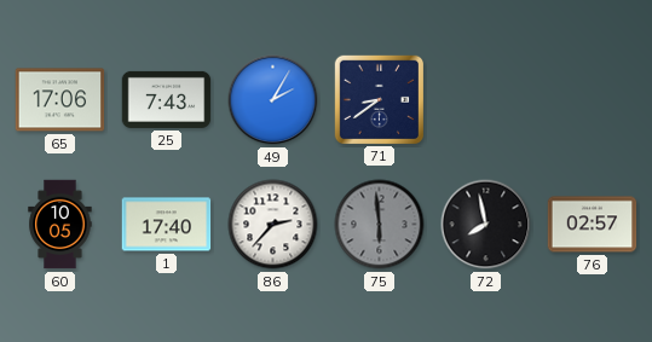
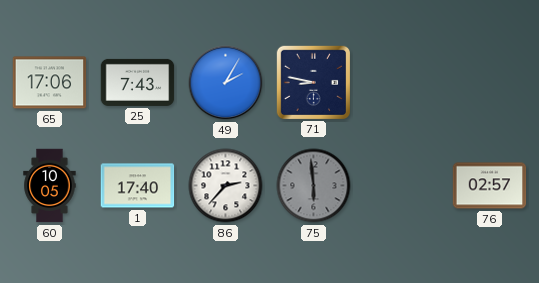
71: 8:39 -> 8:47 (313, 82)
72: 7:58 -> none (486, 225)
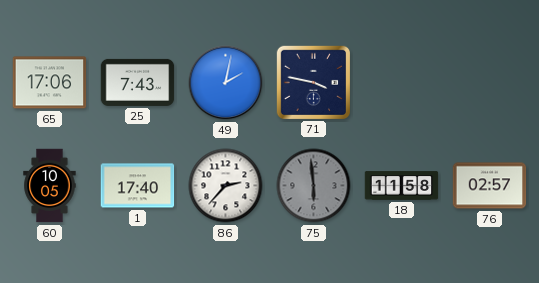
49: 2:05 -> 2:02 (226, 83)
71: 8:47 -> 3:47 (313, 82)
18: none -> 11:58 (402, 186)
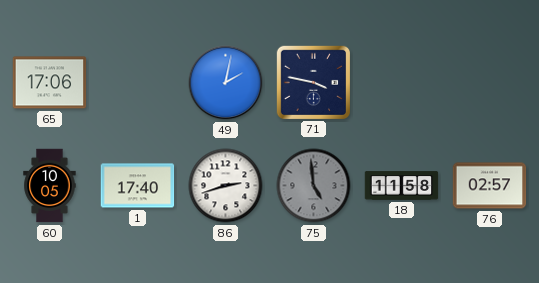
25: 7:43 -> none (138, 82)
86: 2:37 -> 2:42 (226, 186)
75: 5:59 -> 4:59 (314, 186)
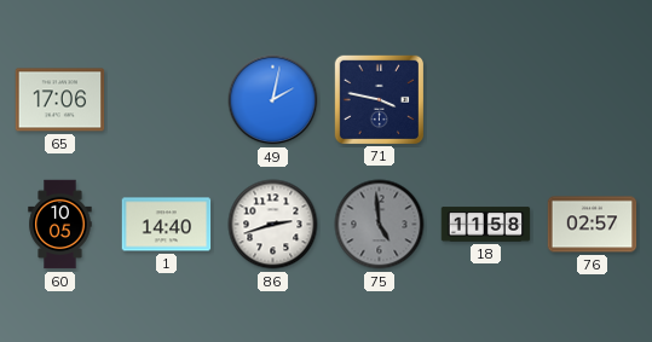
1: 17:40 -> 14:40 (167, 225)
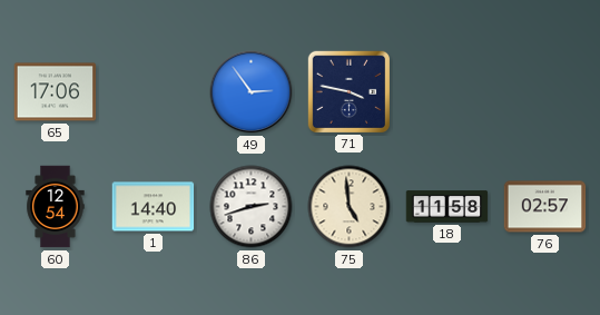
49: 2:02 -> 2:54 (252, 92)
60: 10:05 -> 12:54 (56, 207)
75 dial: grey -> cream (350, 207)
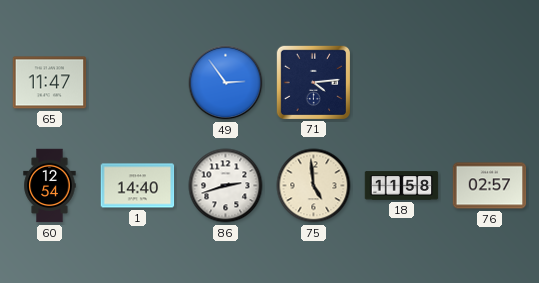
65: 17:06 -> 11:47 (50, 83)
71: 3:47 -> 4:14 (313, 82)
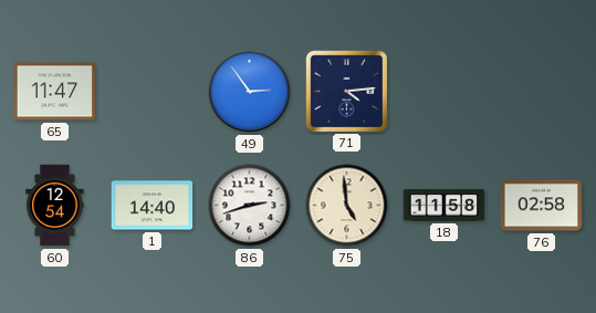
76: 02:57 -> 02:58 (542, 206)
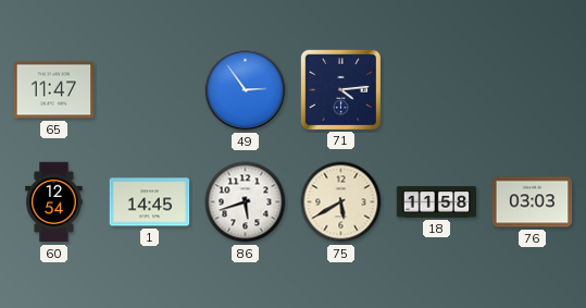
1: 14:40 -> 14:45 (150, 202)
86: 2:42 -> 5:42 (246, 202)
75: 4:59 -> 5:40 (341, 202)
76: 02:58 -> 03:03 (533, 202)
